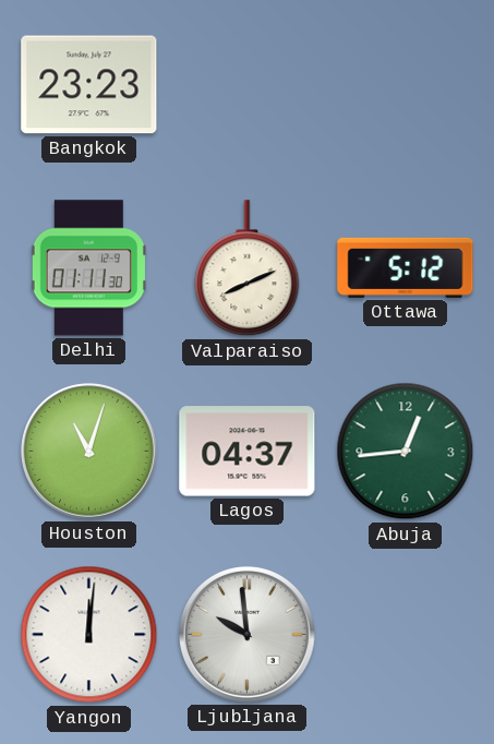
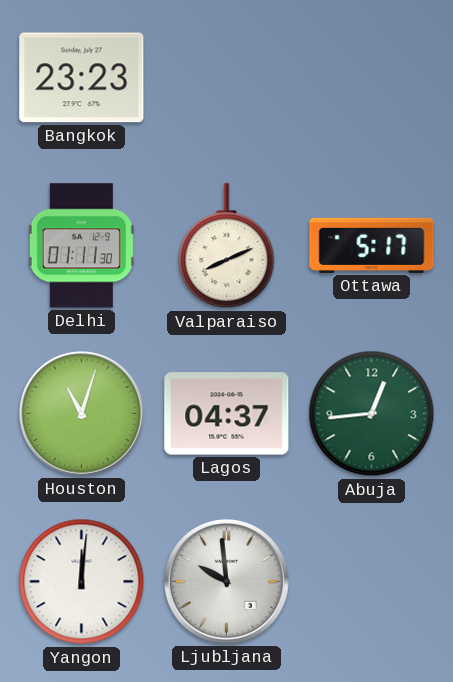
Ottawa: 5:12 -> 5:17 (372, 245)
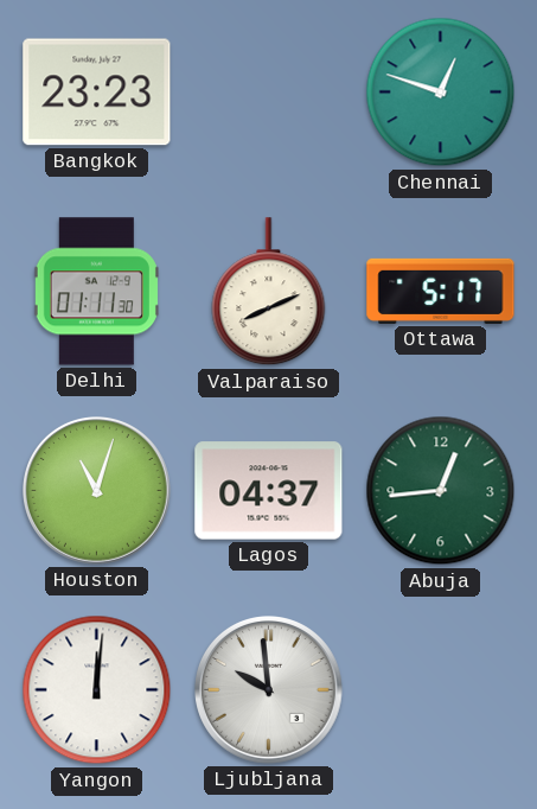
Chennai: none -> 12:48 (441, 93)
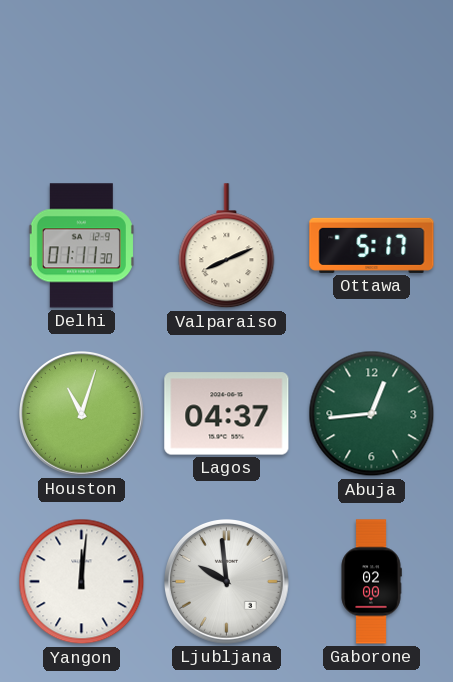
Bangkok: 23:23 -> none (97, 93)
Chennai: 12:48 -> none (441, 93)
Gaborone: none -> 02:00 (371, 582)
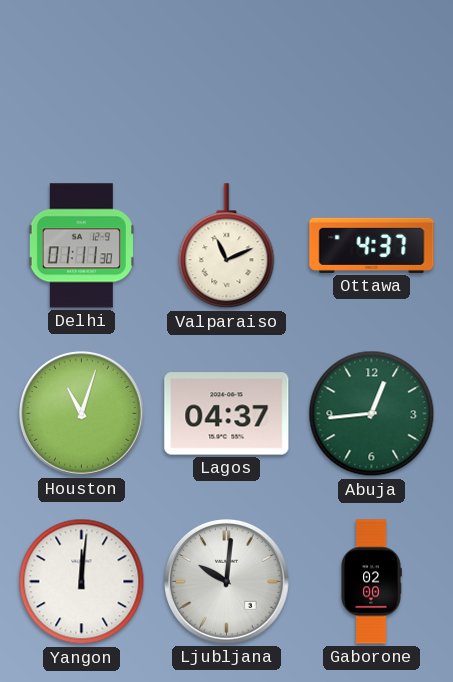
Valparaiso: 8:11 -> 11:11 (227, 246)
Ottawa: 5:17 -> 4:37 (372, 245)
Ljubljana: 9:59 -> 10:01 (227, 582)
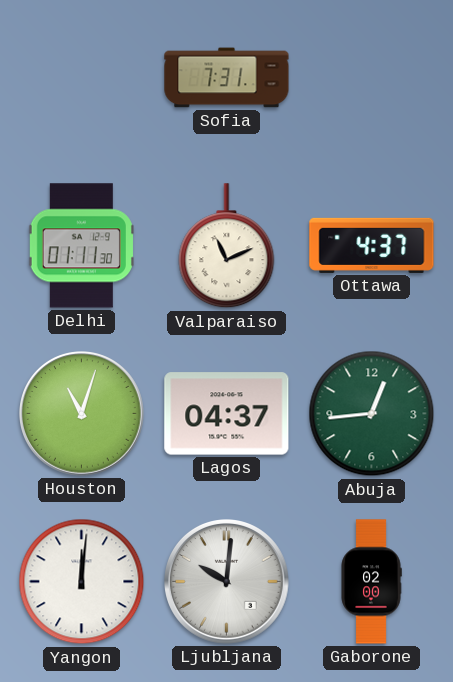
Sofia: none -> 7:31 (227, 78)
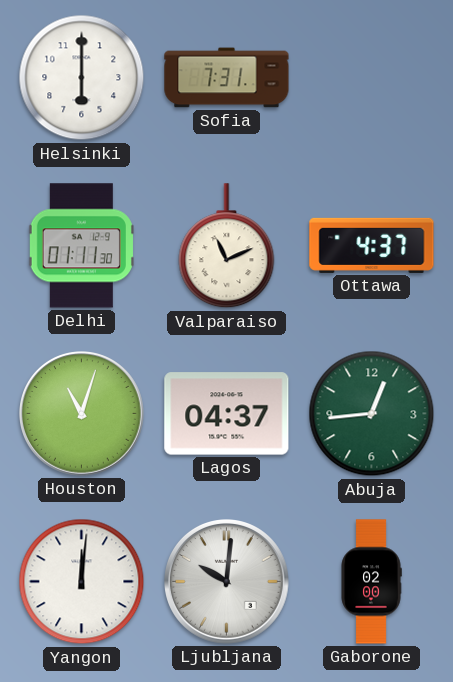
Helsinki: none -> 6:00 (82, 78)
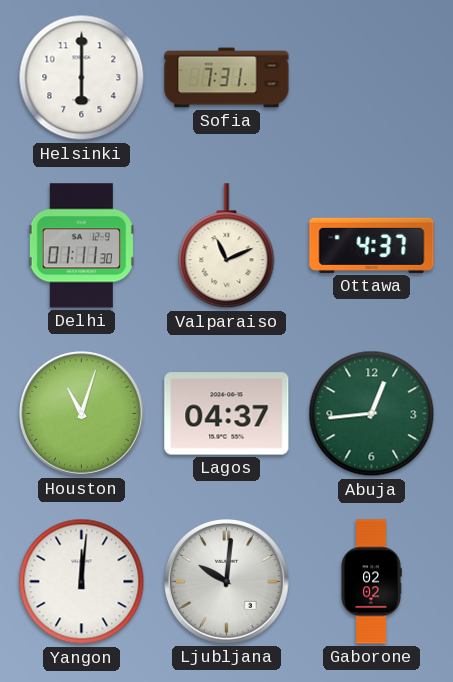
Gaborone: 02:00 -> 02:02 (371, 582)
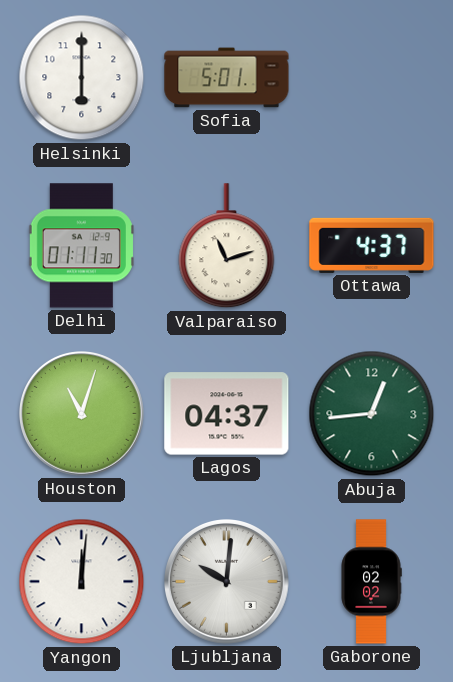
Sofia: 7:31 -> 5:01 (227, 78)
Valparaiso: 11:11 -> 11:12 (227, 246)
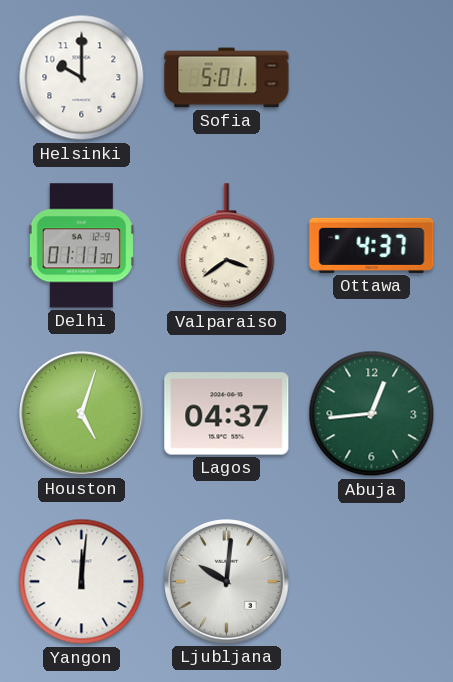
Helsinki: 6:00 -> 10:00 (82, 78)
Valparaiso: 11:12 -> 3:39 (227, 246)
Houston: 11:03 -> 5:03 (82, 414)
Gaborone: 02:02 -> none (371, 582)
